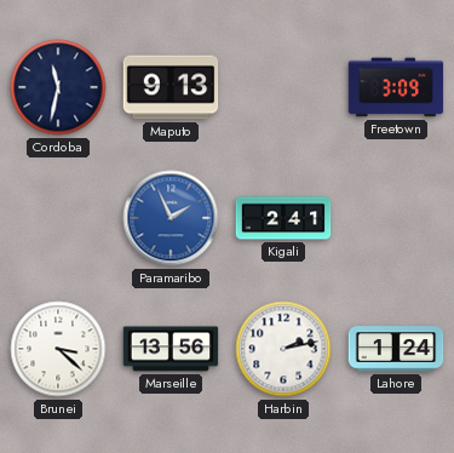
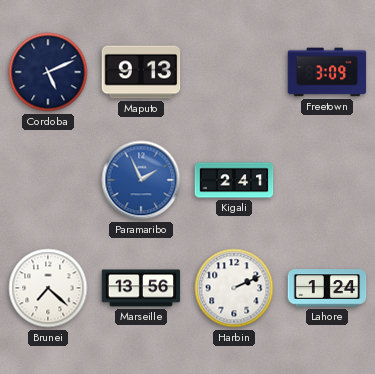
Cordoba: 11:32 -> 5:11 (48, 72)
Brunei: 3:22 -> 7:22 (48, 288)
Harbin: 2:13 -> 2:11 (234, 288)
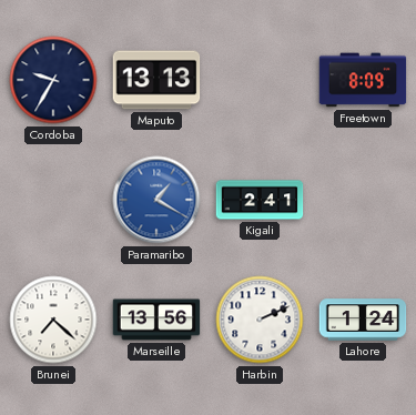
Cordoba: 5:11 -> 9:35 (53, 80)
Maputo: 9:13 -> 13:13 (156, 80)
Freetown: 3:09 -> 8:09 (363, 80)
Paramaribo: 1:56 -> 1:20 (156, 200)
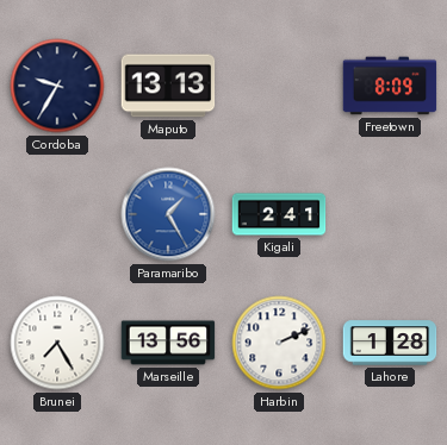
Paramaribo: 1:20 -> 1:25 (168, 214)
Brunei: 7:22 -> 7:25 (57, 343)
Lahore: 1:24 -> 1:28 (390, 343)
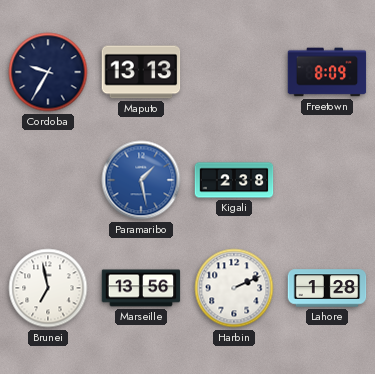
Paramaribo: 1:25 -> 1:28 (141, 180)
Kigali: 2:41 -> 2:38 (234, 180)
Brunei: 7:25 -> 6:58 (48, 288)
